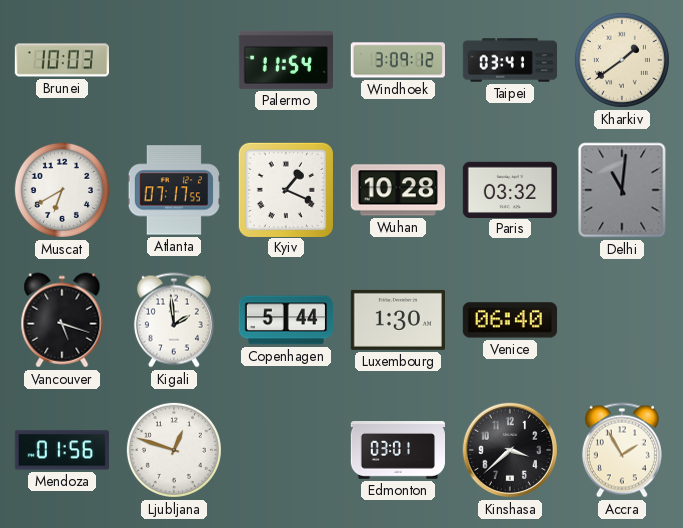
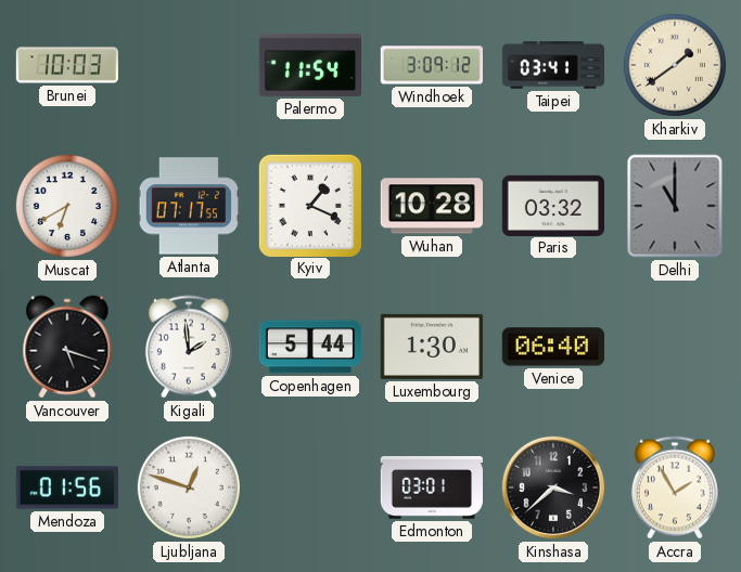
Delhi: 11:01 -> 11:00 (675, 206)
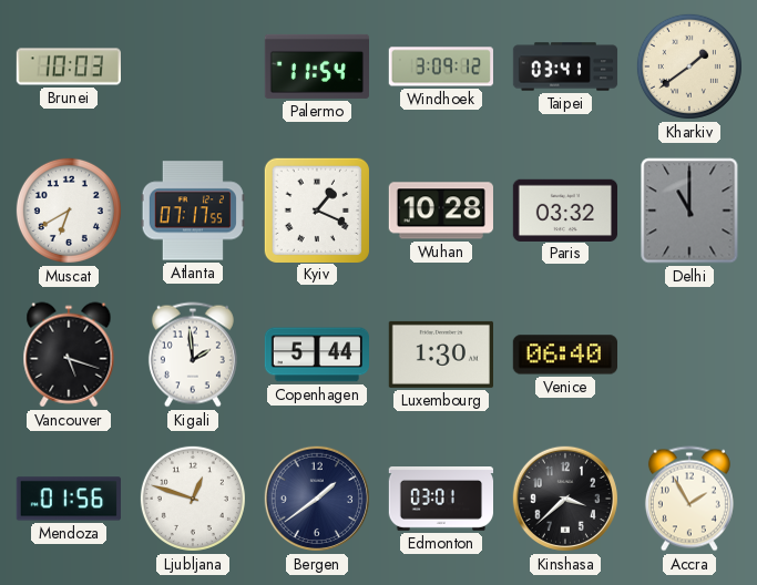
Bergen: none -> 1:39 (317, 499)
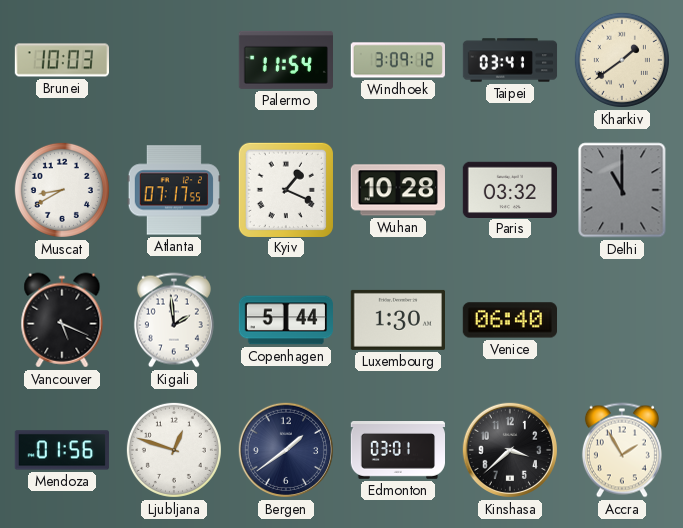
Muscat: 6:40 -> 8:40 (62, 190)
Vancouver: 5:18 -> 5:19 (62, 320)
